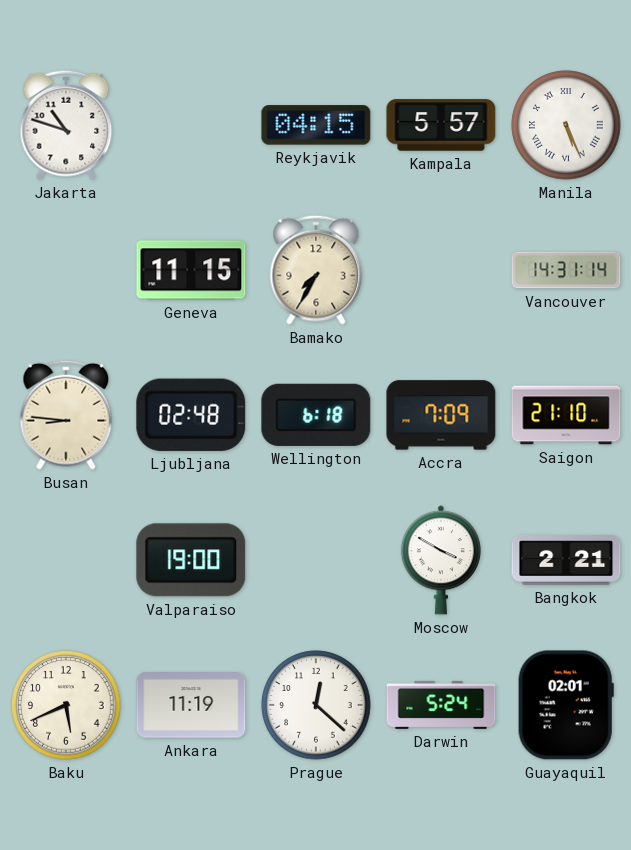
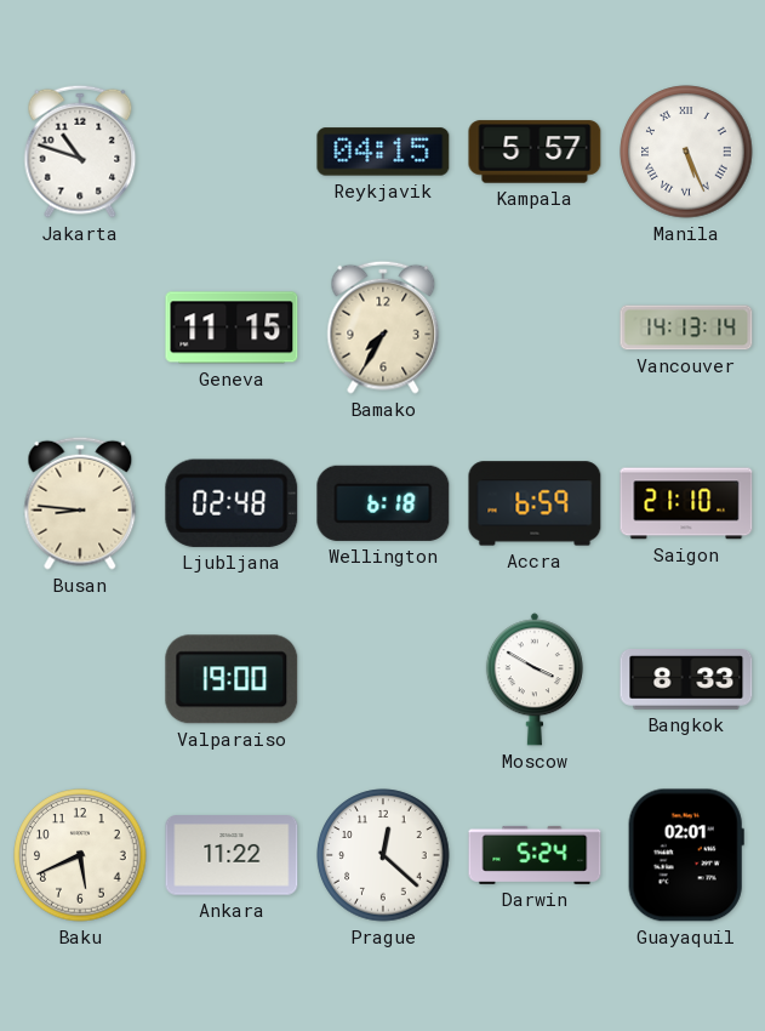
Vancouver: 14:31 -> 14:13 (686, 327)
Accra: 7:09 -> 6:59 (535, 503)
Bangkok: 2:21 -> 8:33 (686, 680)
Ankara: 11:19 -> 11:22 (232, 855)
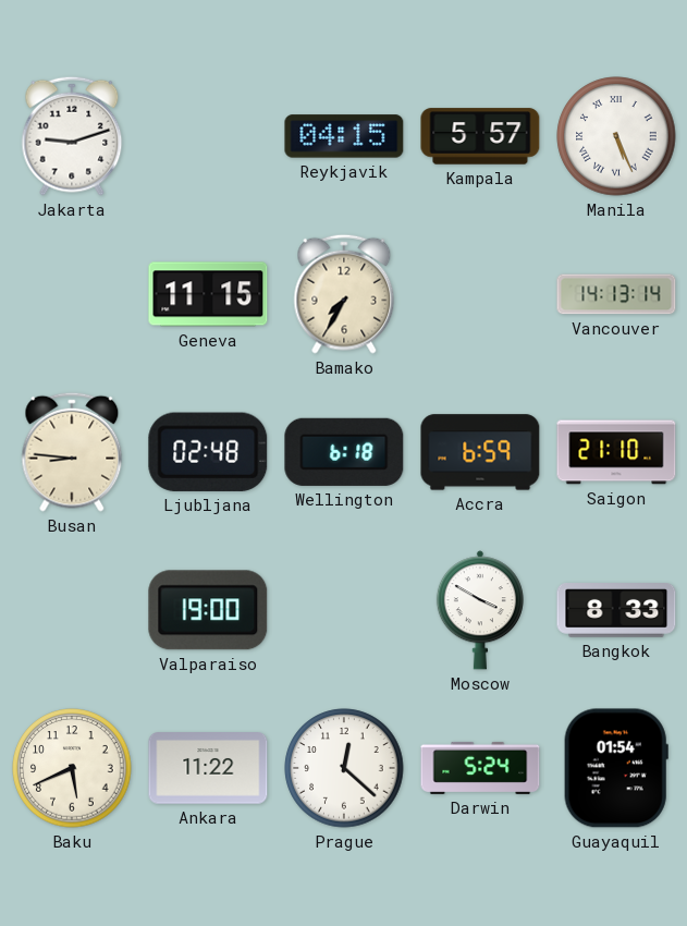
Jakarta: 10:48 -> 9:12 (72, 136)
Guayaquil: 02:01 -> 01:54 (616, 768)
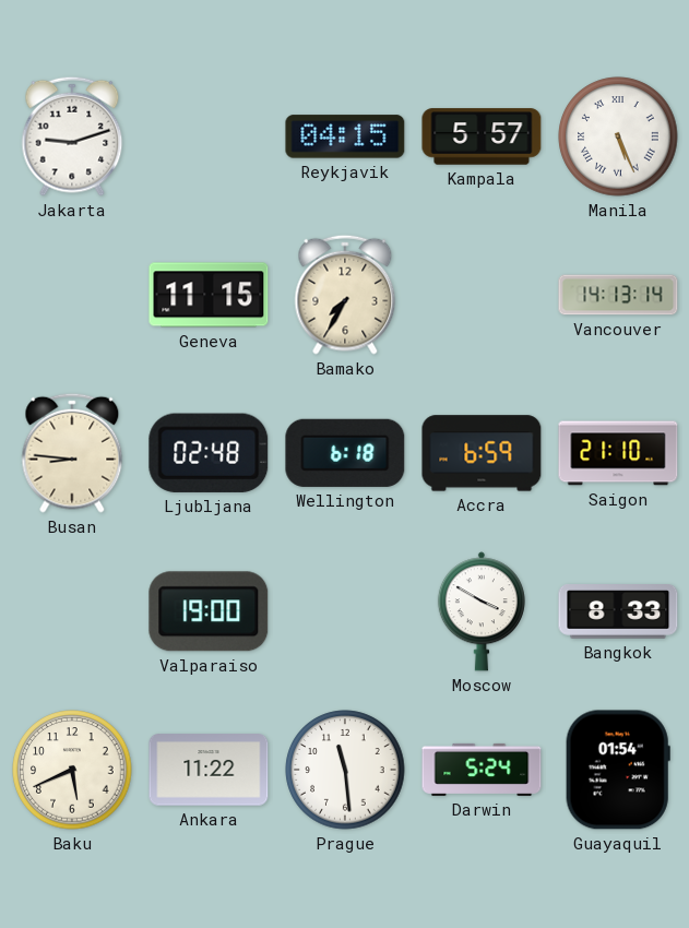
Prague: 12:22 -> 11:29 (345, 770)
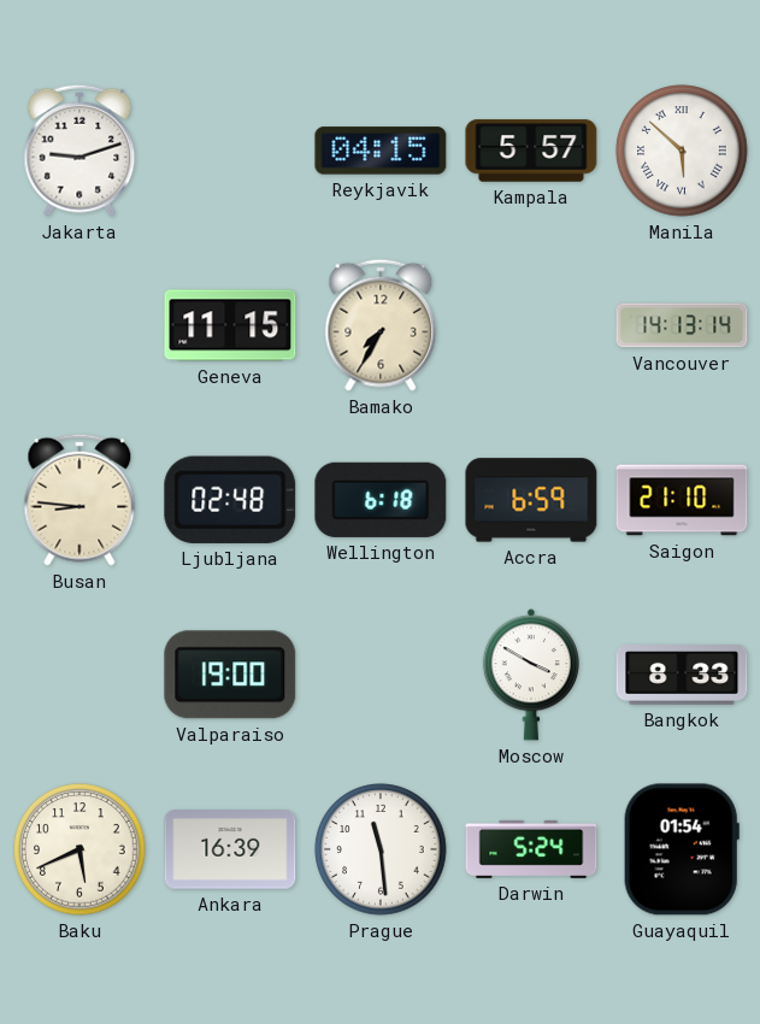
Manila: 5:26 -> 5:52 (682, 151)
Ankara: 11:22 -> 16:39 (230, 849)
